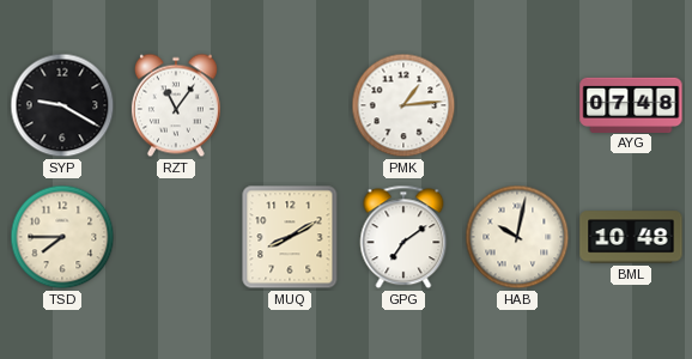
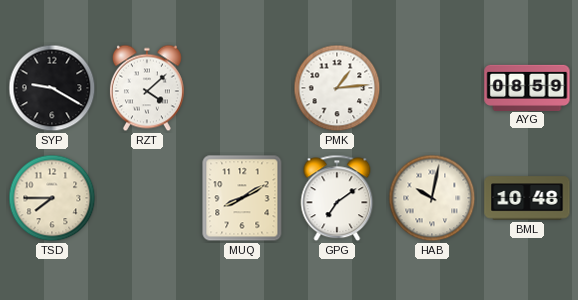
RZT: 11:06 -> 4:08 (147, 88)
AYG: 07:48 -> 08:59 (527, 87)
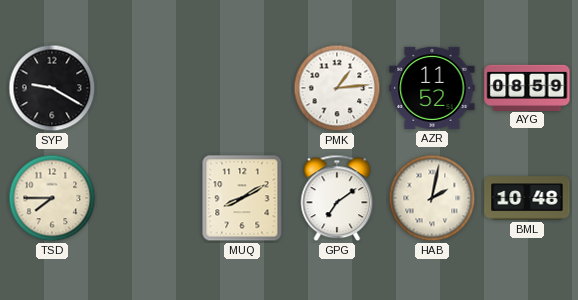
RZT: 4:08 -> none (147, 88)
AZR: none -> 11:52 (432, 88)
HAB: 10:02 -> 2:02 (432, 198)
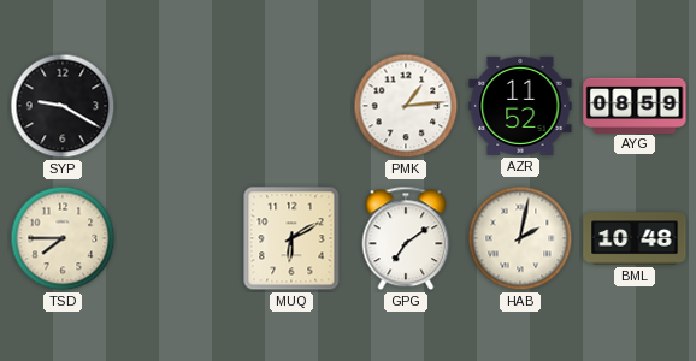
MUQ: 8:10 -> 6:10 (291, 238)
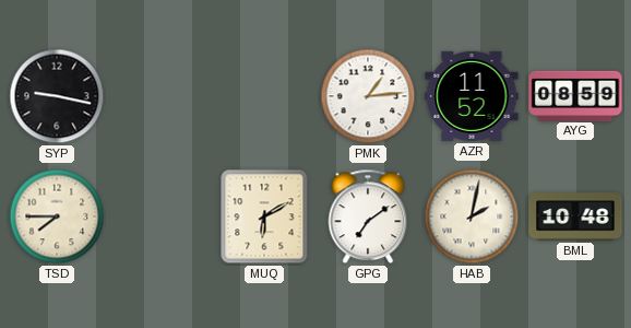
SYP: 9:20 -> 9:17 (57, 96)
